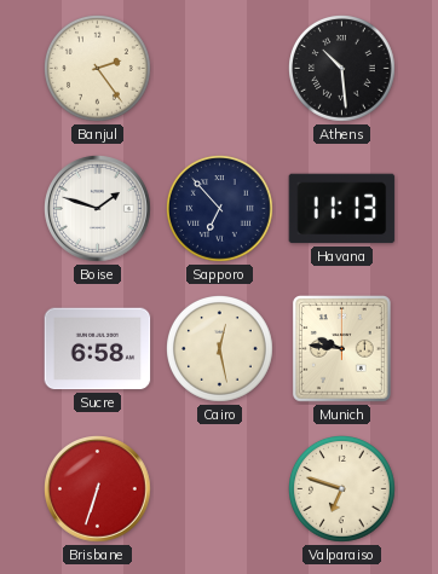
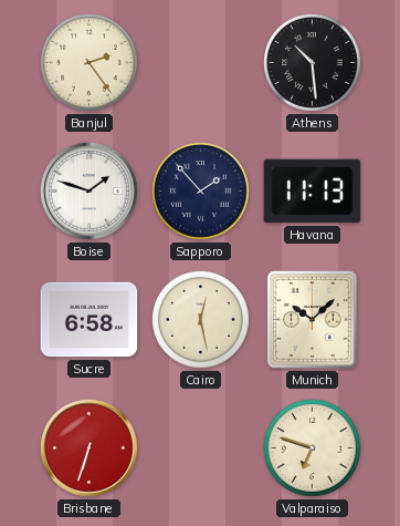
Sapporo: 6:53 -> 1:53 (201, 192)
Munich: 9:46 -> 10:08 (313, 320)
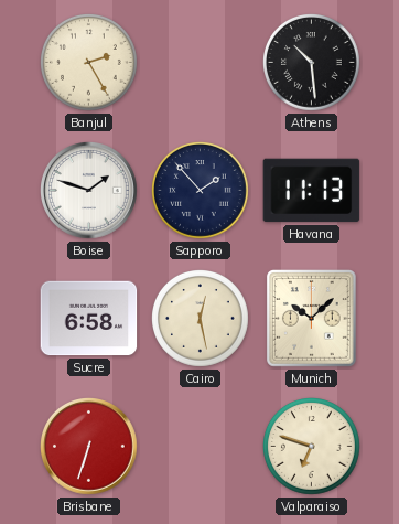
Banjul: 2:24 -> 2:25 (89, 63)
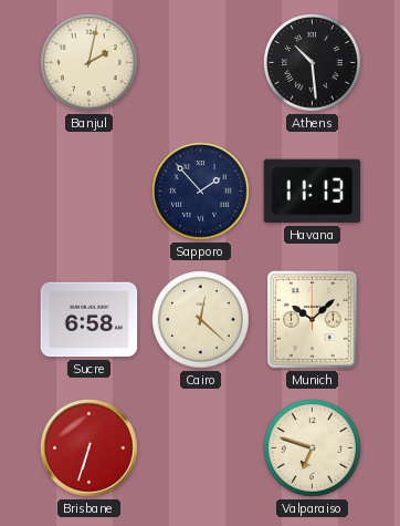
Banjul: 2:25 -> 2:02 (90, 63)
Boise: 1:48 -> none (89, 191)
Cairo: 12:28 -> 12:22 (201, 320)
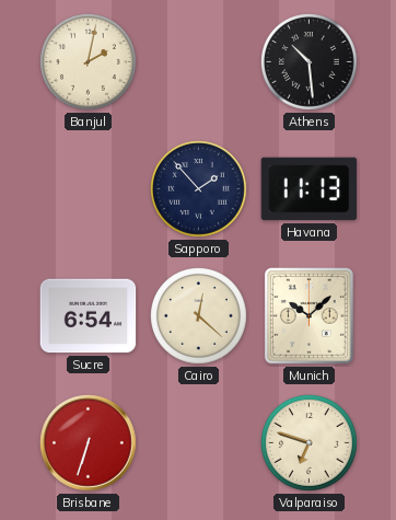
Sucre: 6:58 -> 6:54 (89, 316)
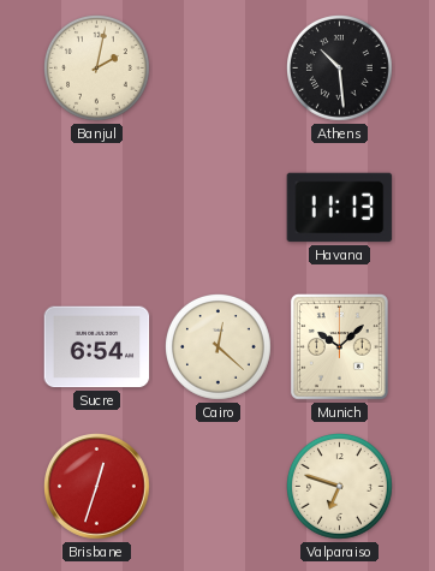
Sapporo: 1:53 -> none (199, 189)
Brisbane: 6:33 -> 12:33 (97, 487)
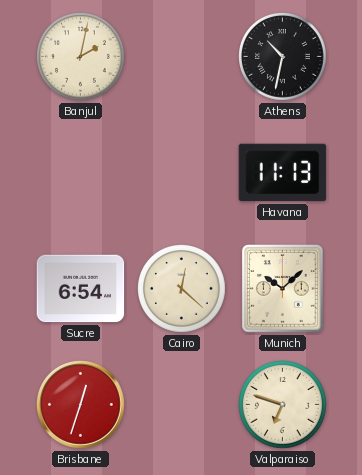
Athens: 10:29 -> 10:32 (283, 57)
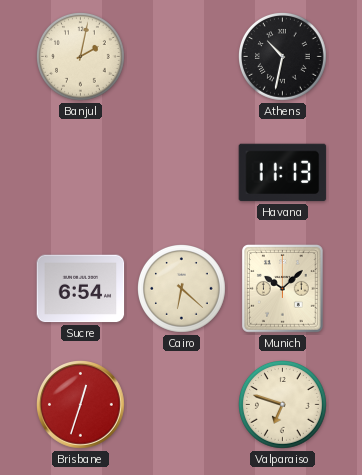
Cairo: 12:22 -> 6:22 (182, 289)
